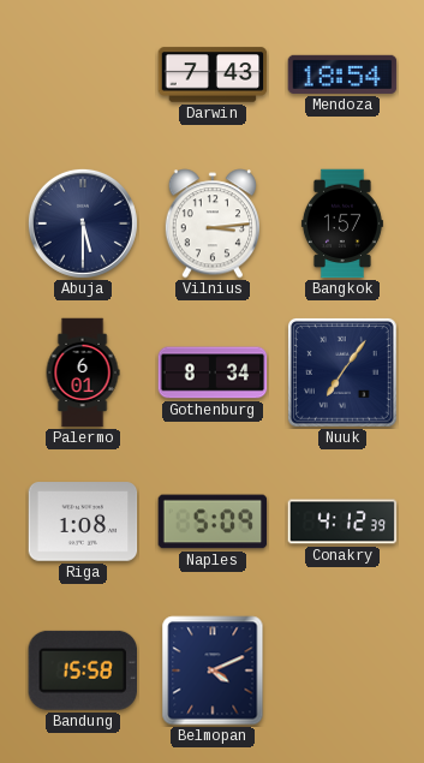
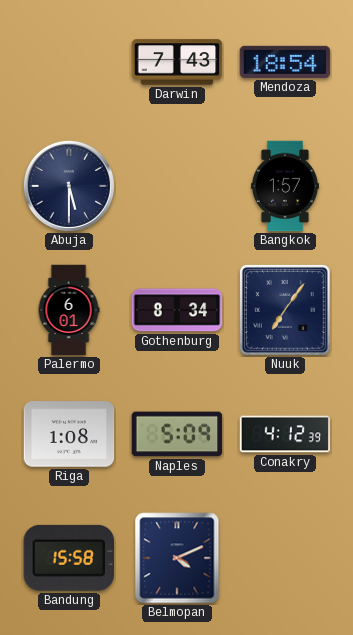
Vilnius: 3:14 -> none (211, 223)
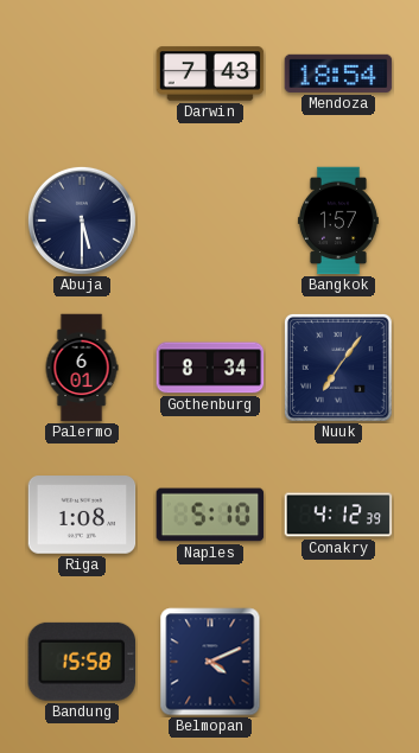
Naples: 5:09 -> 5:10 (210, 515)
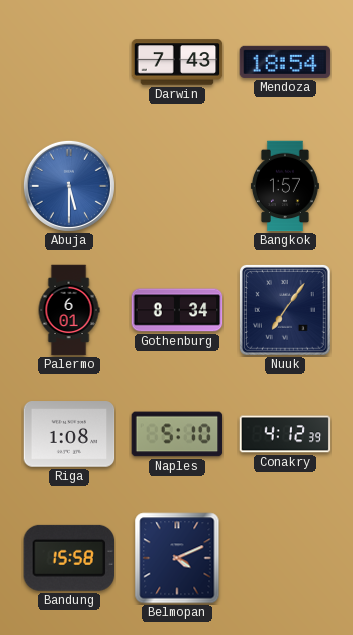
Abuja dial: navy -> blue (69, 186)
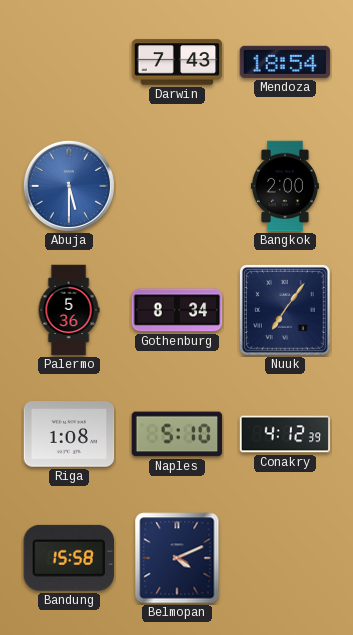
Bangkok: 1:57 -> 2:00 (285, 186)
Palermo: 6:01 -> 5:36 (69, 310)
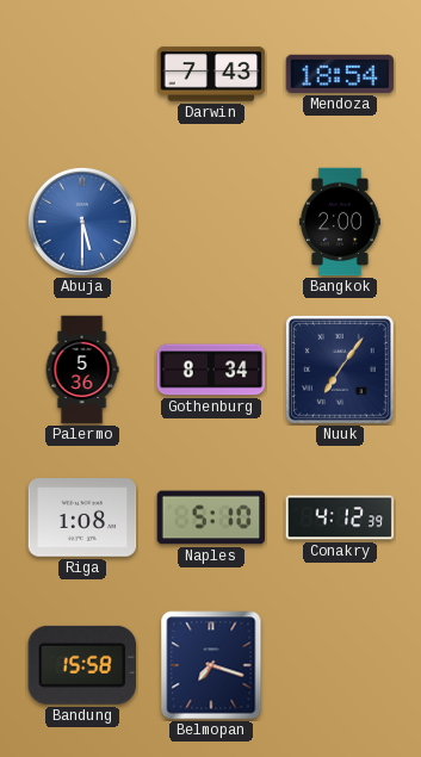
Belmopan: 4:11 -> 7:18 (211, 665)
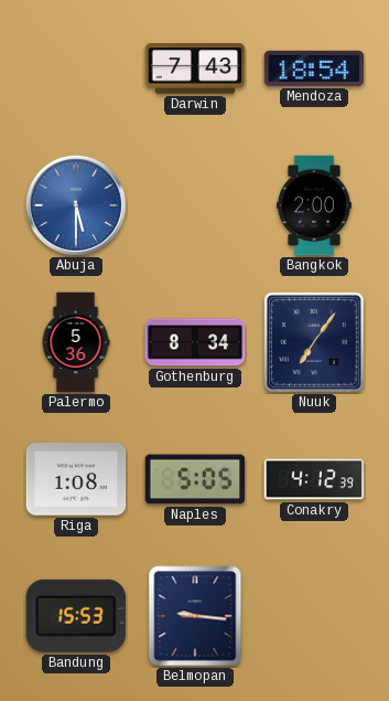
Naples: 5:10 -> 5:05 (195, 479)
Bandung: 15:58 -> 15:53 (75, 616)
Belmopan: 7:18 -> 9:16 (195, 616)
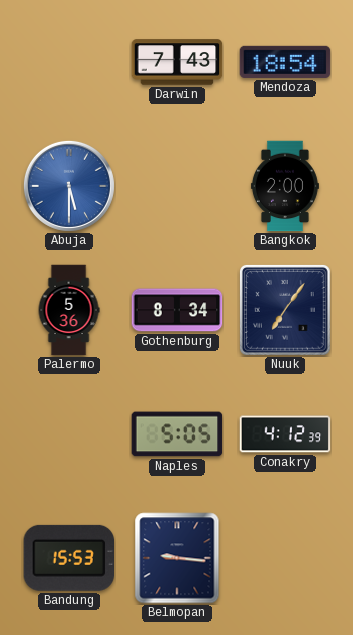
Riga: 1:08 -> none (76, 479)
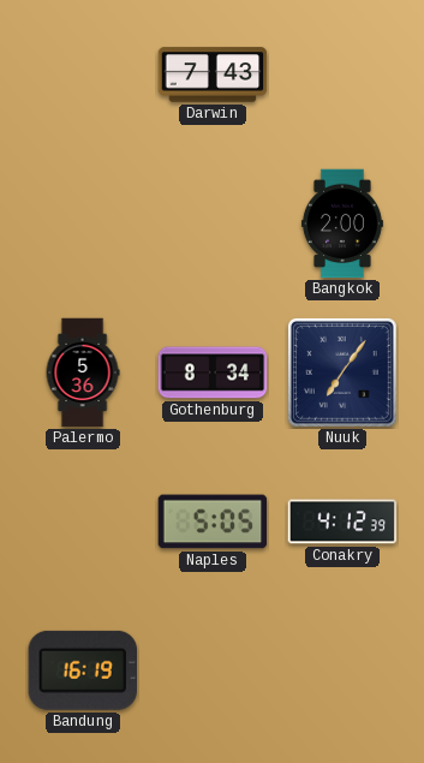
Mendoza: 18:54 -> none (285, 62)
Abuja: 5:30 -> none (69, 186)
Bandung: 15:53 -> 16:19 (82, 670)
Belmopan: 9:16 -> none (177, 558)
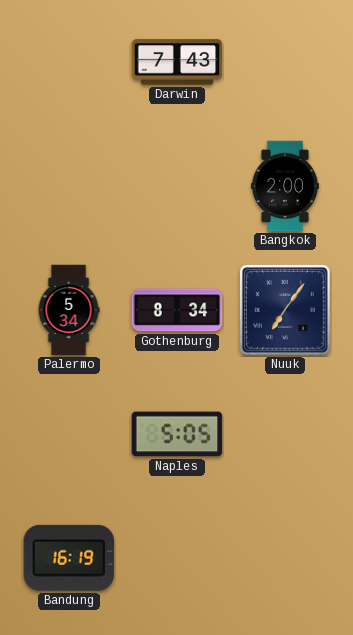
Palermo: 5:36 -> 5:34 (69, 310)
Conakry: 4:12 -> none (342, 521)
